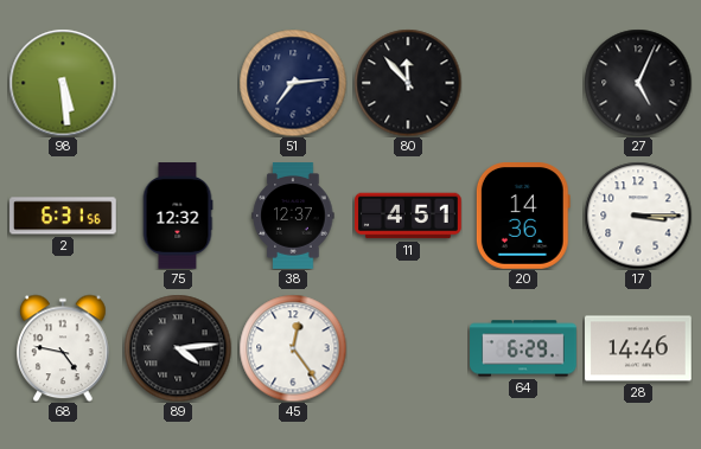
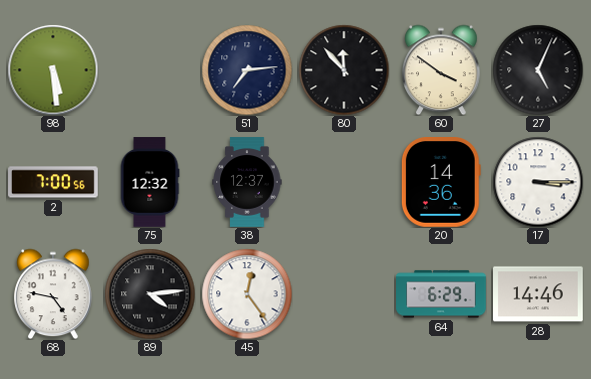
60: none -> 3:51 (441, 70)
2: 6:31 -> 7:00 (53, 182)
11: 4:51 -> none (408, 216)
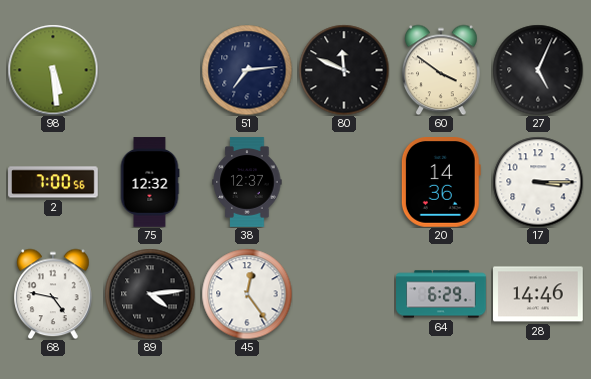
80: 11:53 -> 11:49 (344, 70)
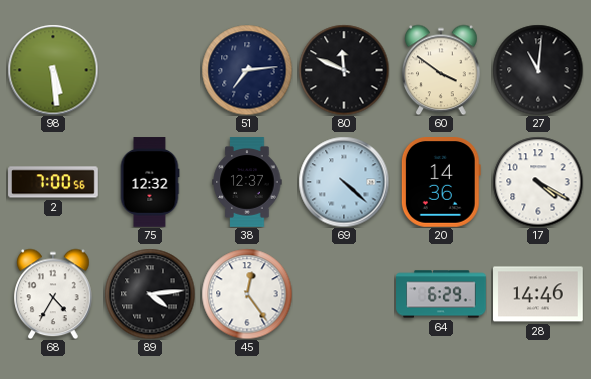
27: 5:04 -> 11:01 (538, 70)
69: none -> 4:22 (344, 182)
17: 3:15 -> 4:20 (538, 182)
68: 4:47 -> 4:35 (53, 294)
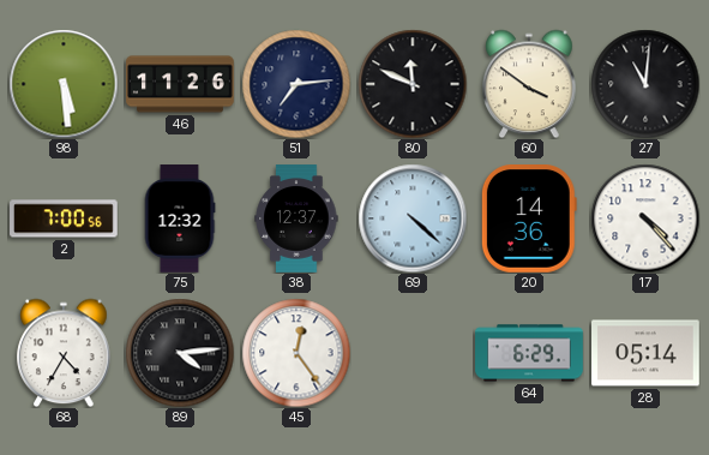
46: none -> 11:26 (180, 84)
17: 4:20 -> 4:23 (645, 218)
28: 14:46 -> 05:14 (645, 353)
